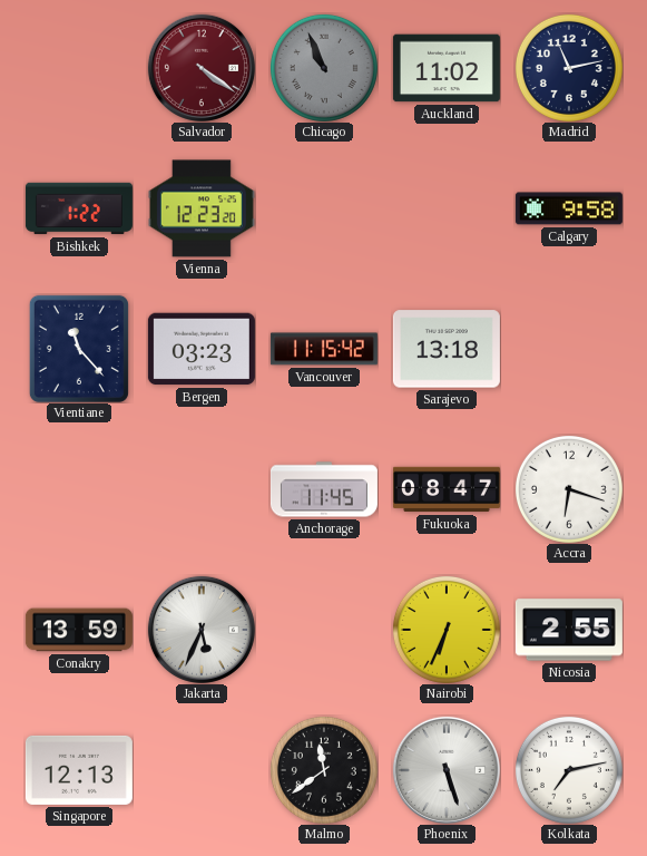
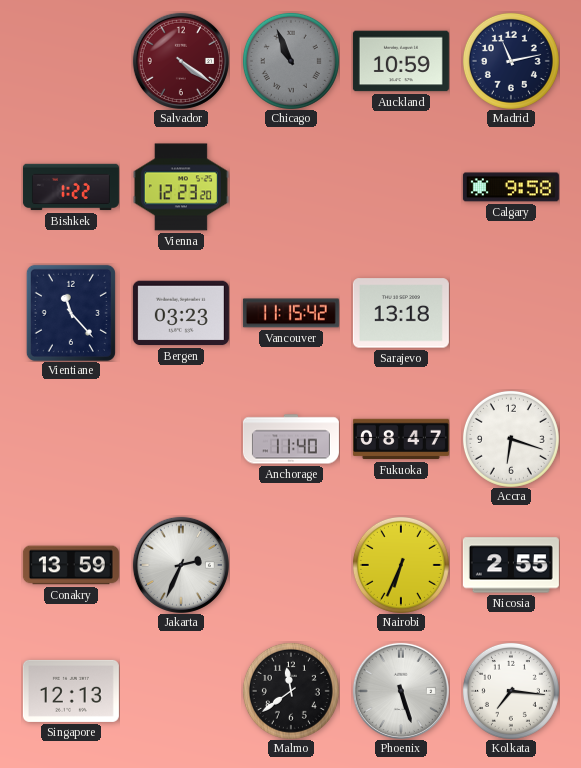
Auckland: 11:02 -> 10:59 (401, 61)
Anchorage: 11:45 -> 11:40 (291, 439)
Jakarta: 5:34 -> 2:34 (181, 565)
Kolkata: 7:13 -> 7:16 (511, 691)
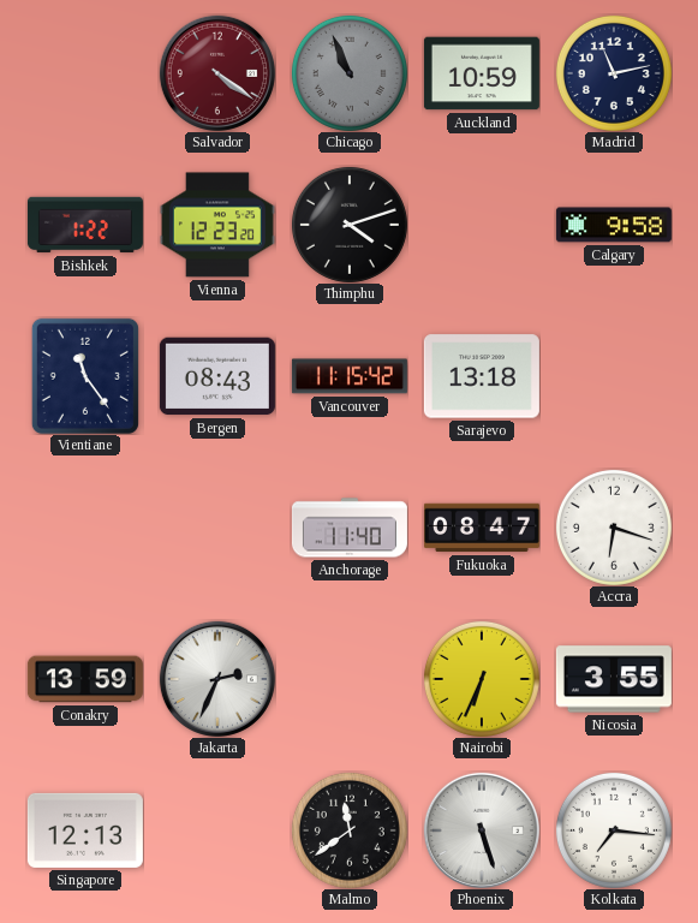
Thimphu: none -> 4:12 (350, 225)
Vientiane: 11:23 -> 11:24 (85, 376)
Bergen: 03:23 -> 08:43 (217, 376)
Nicosia: 2:55 -> 3:55 (614, 679)
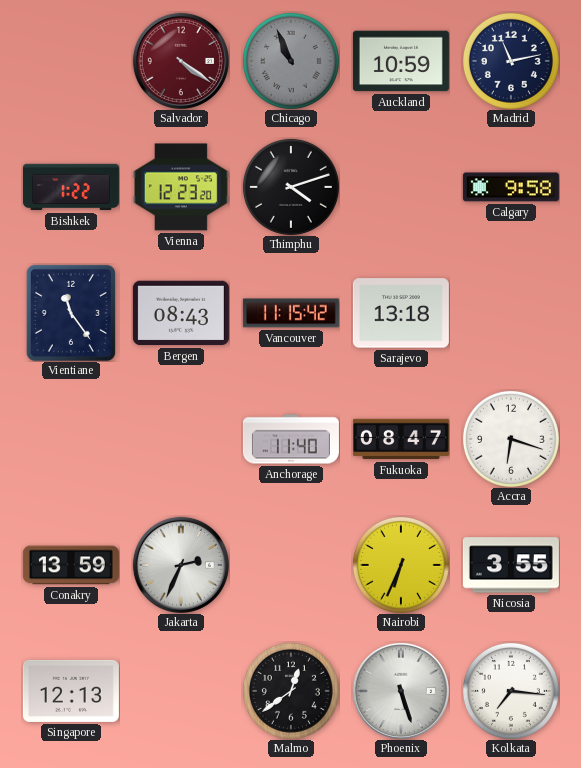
Malmo: 11:39 -> 12:39 (291, 691)
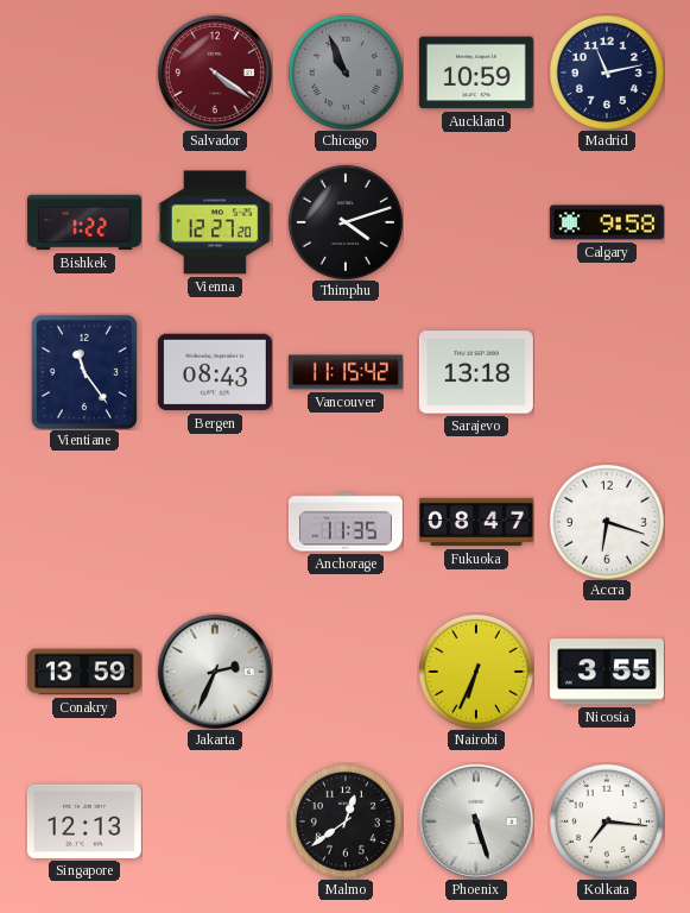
Vienna: 12:23 -> 12:27 (215, 222)
Anchorage: 11:40 -> 11:35 (346, 522)
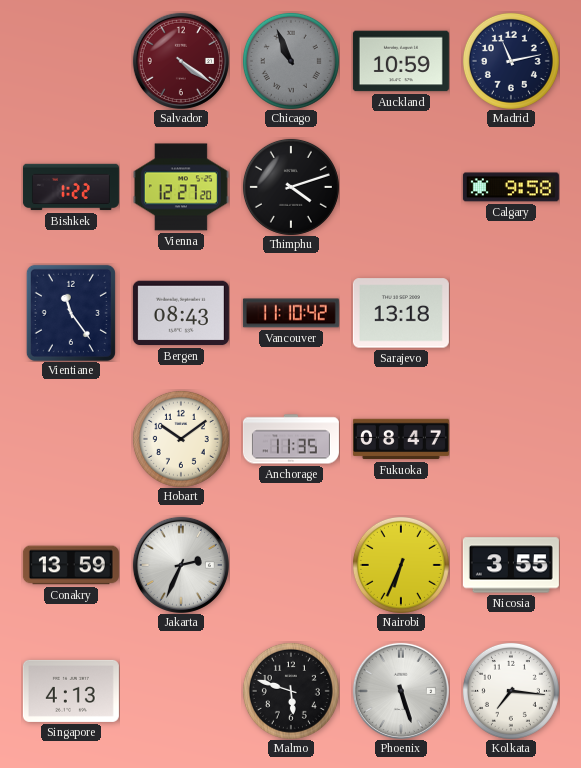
Vancouver: 11:15 -> 11:10 (291, 313)
Hobart: none -> 10:09 (181, 439)
Accra: 6:18 -> none (607, 522)
Singapore: 12:13 -> 4:13 (71, 691)
Malmo: 12:39 -> 5:48 (291, 691)
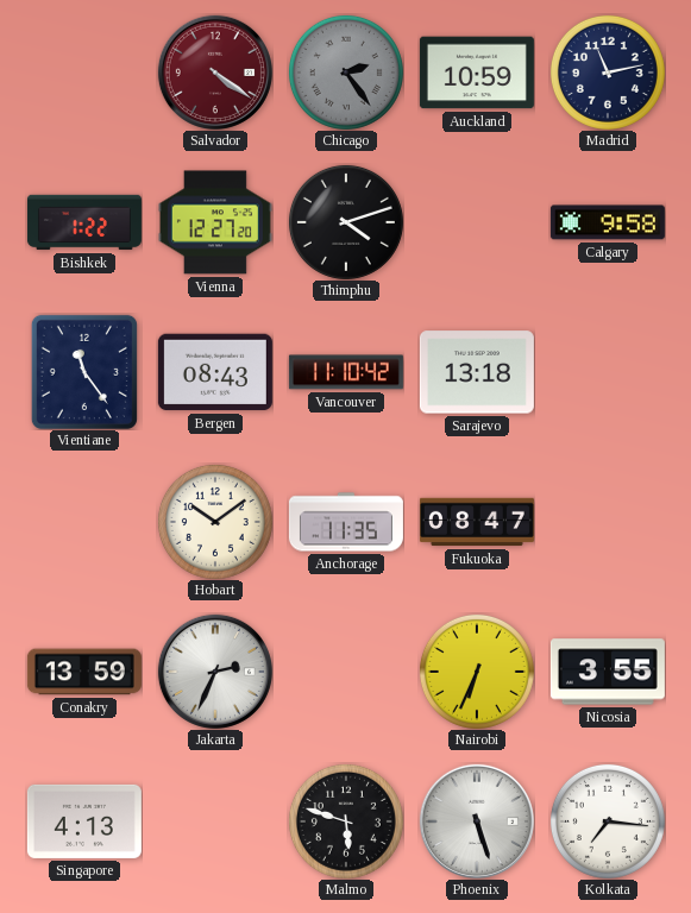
Chicago: 10:56 -> 2:24 (346, 73)
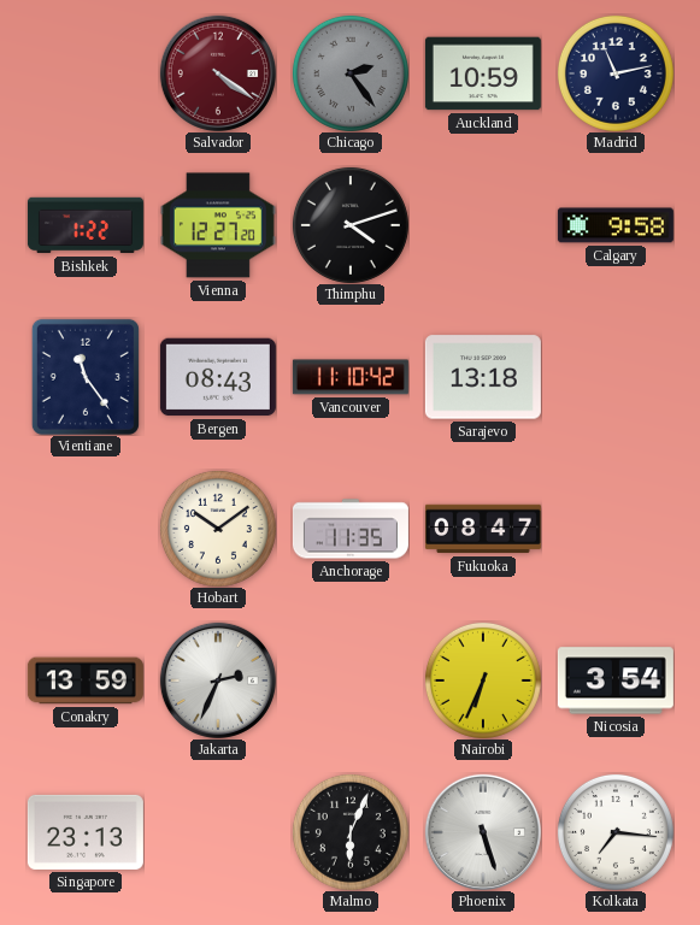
Nicosia: 3:55 -> 3:54 (616, 681)
Singapore: 4:13 -> 23:13 (86, 832)
Malmo: 5:48 -> 6:04 (351, 832)
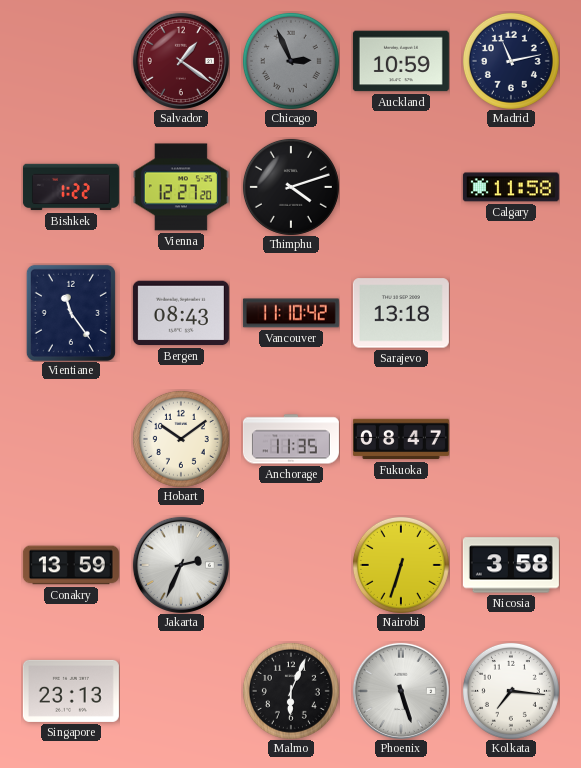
Salvador: 4:21 -> 1:21 (181, 61)
Chicago: 2:24 -> 2:56 (291, 61)
Calgary: 9:58 -> 11:58 (511, 187)
Nairobi: 6:34 -> 6:33 (401, 565)
Nicosia: 3:54 -> 3:58 (511, 565)
